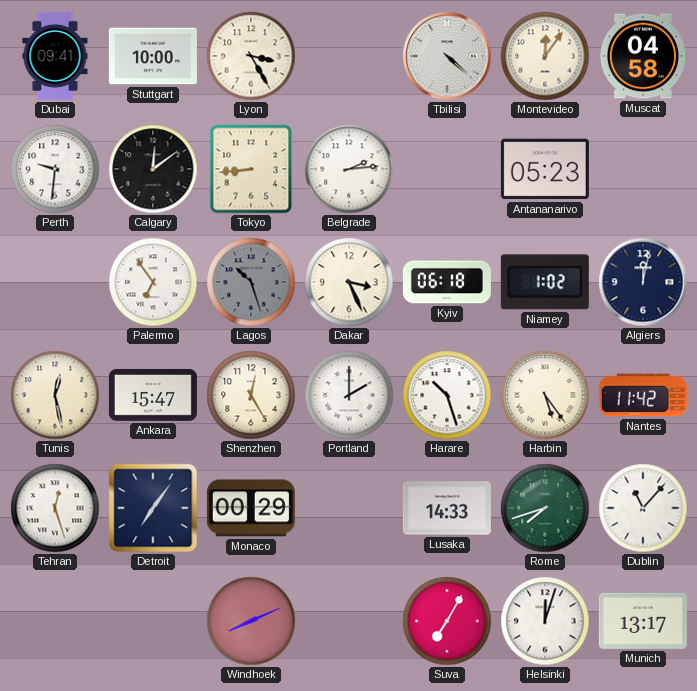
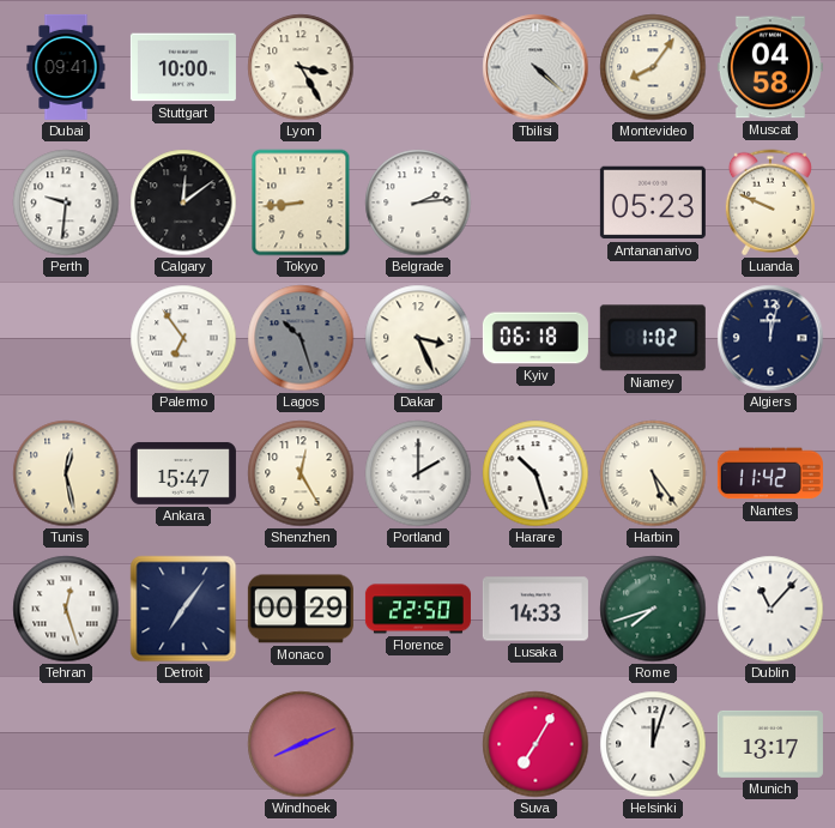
Montevideo: 12:06 -> 8:06 (653, 67)
Luanda: none -> 9:49 (770, 203)
Florence: none -> 22:50 (418, 609)
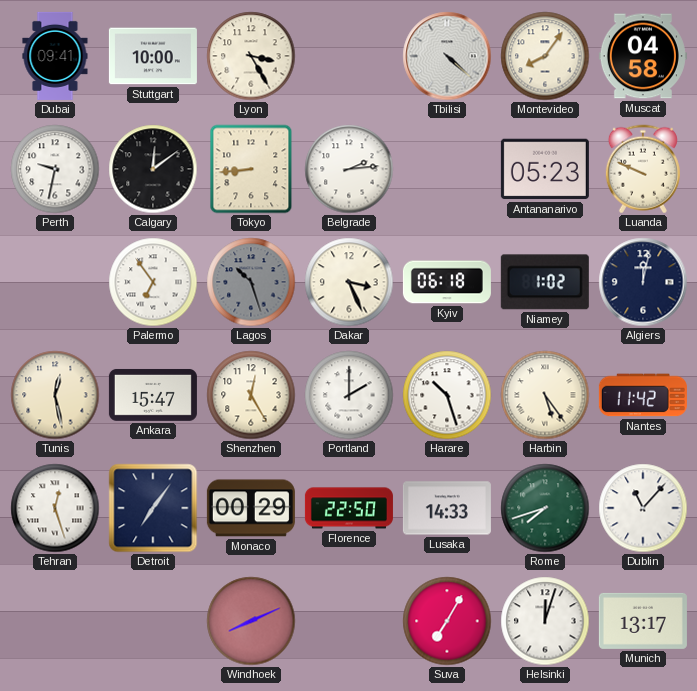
Perth: 9:31 -> 9:32 (55, 169)
